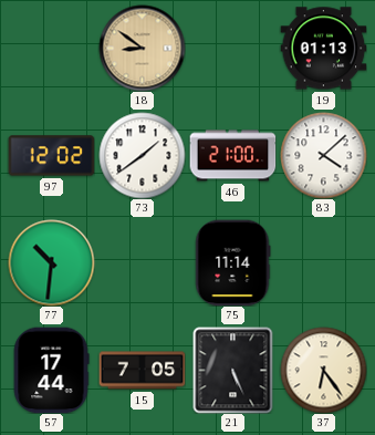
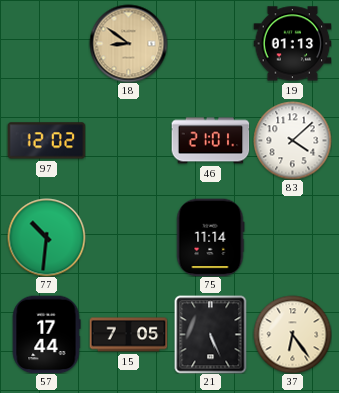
73: 1:39 -> none (142, 155)
46: 21:00 -> 21:01 (210, 141)
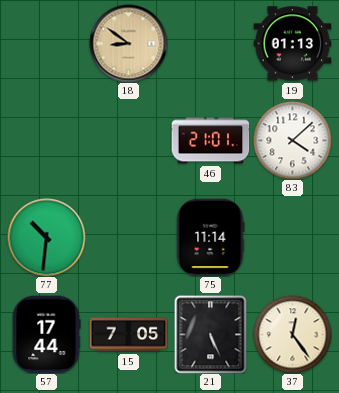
97: 12:02 -> none (46, 141)
37: 6:24 -> 12:24 (292, 334)
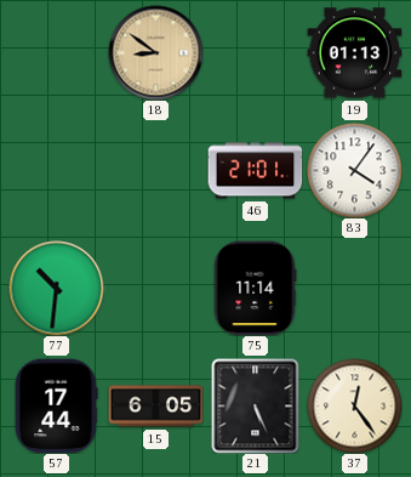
83: 4:08 -> 4:06 (354, 170)
15: 7:05 -> 6:05 (155, 407)
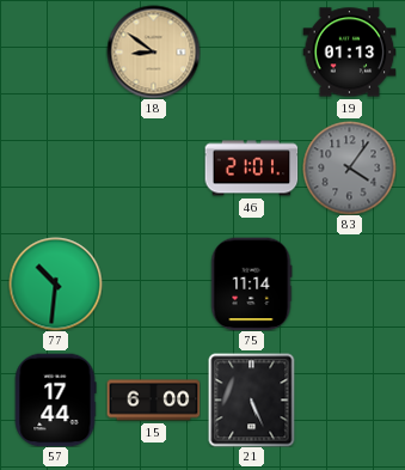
83 dial: white -> grey (349, 167)
15: 6:05 -> 6:00 (153, 401)
37: 12:24 -> none (354, 405)
